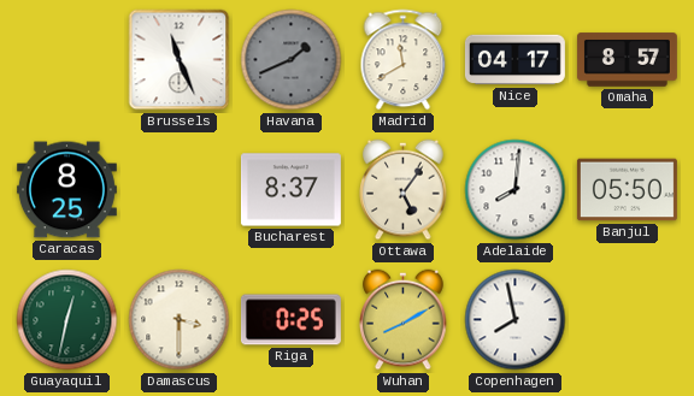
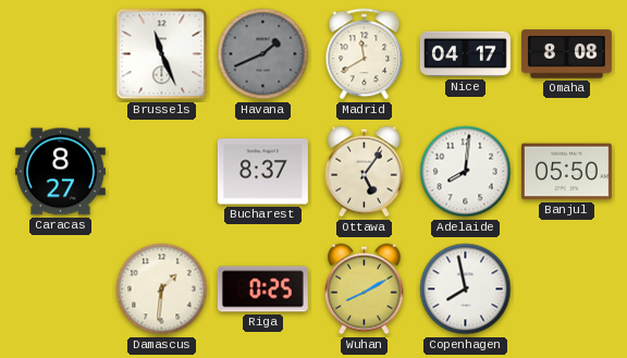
Omaha: 8:57 -> 8:08 (566, 54)
Caracas: 8:25 -> 8:27 (60, 172)
Guayaquil: 12:32 -> none (67, 320)
Damascus: 3:30 -> 1:31 (162, 289)
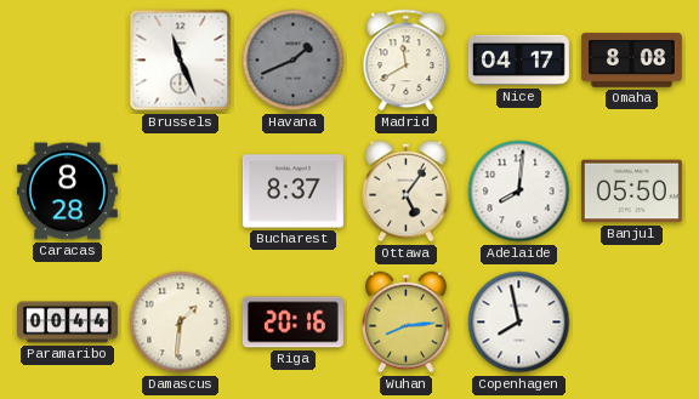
Caracas: 8:27 -> 8:28 (67, 192)
Paramaribo: none -> 00:44 (67, 323)
Riga: 0:25 -> 20:16 (292, 323)
Wuhan: 8:10 -> 8:14 (407, 323)
